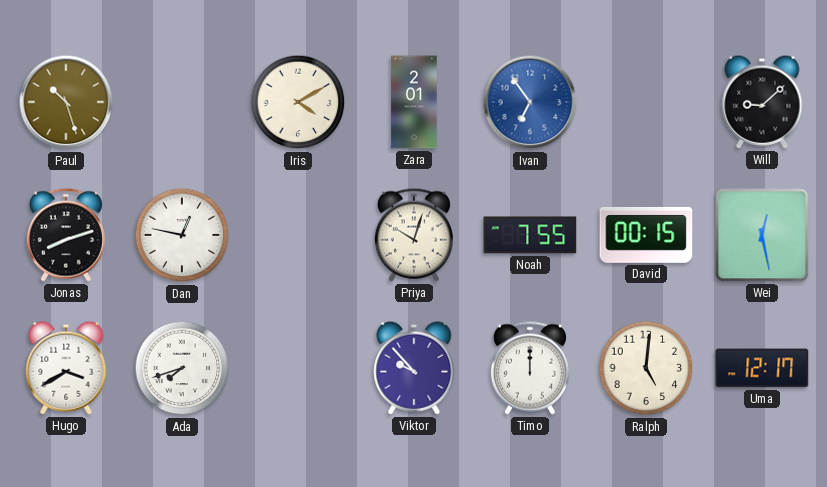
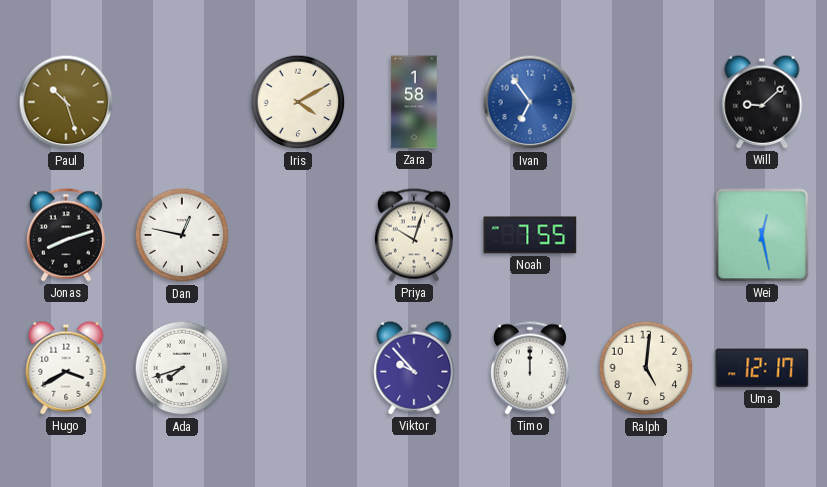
Zara: 2:01 -> 1:58 (414, 102)
David: 00:15 -> none (646, 235)
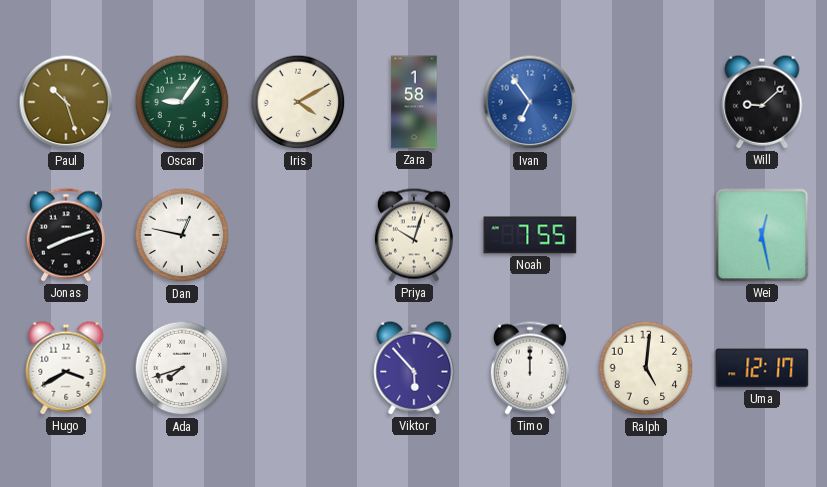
Oscar: none -> 9:06 (182, 102)
Viktor: 9:53 -> 5:53 (414, 368)
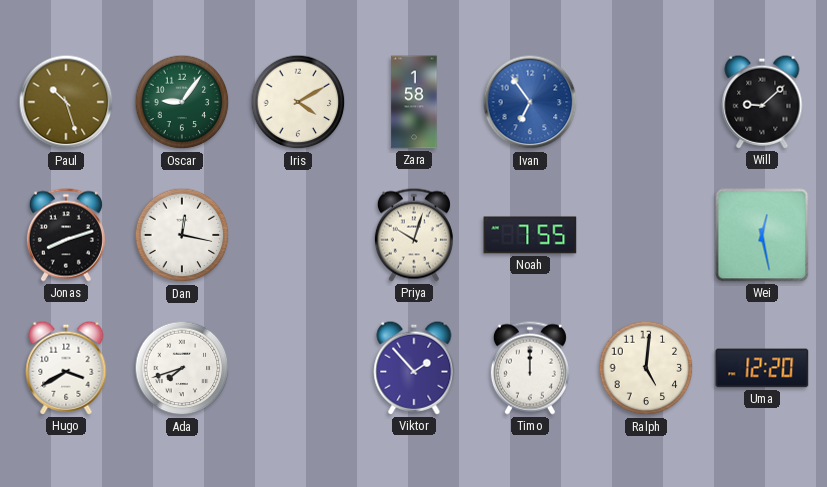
Dan: 12:47 -> 12:17 (182, 235)
Viktor: 5:53 -> 1:53 (414, 368)
Uma: 12:17 -> 12:20 (762, 368)
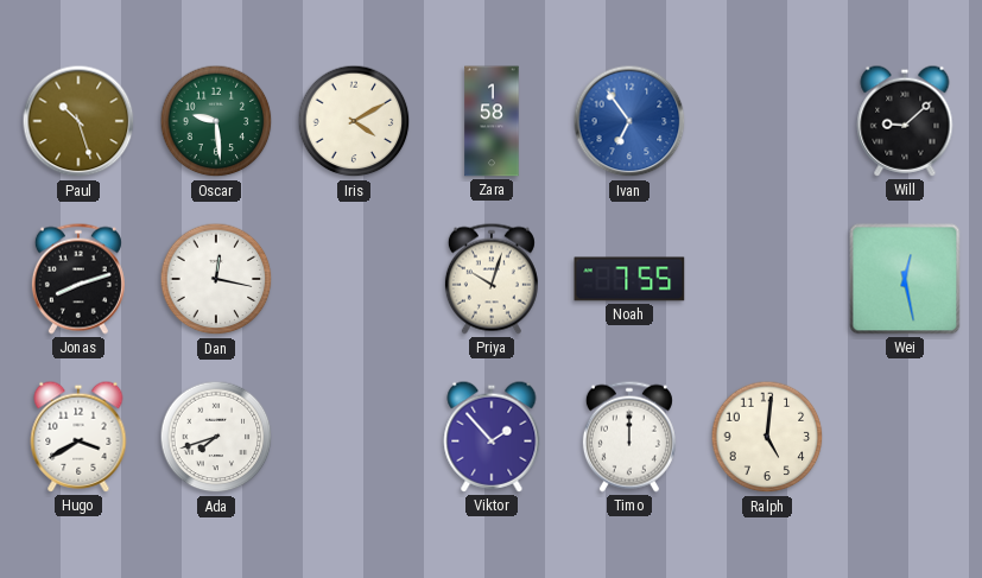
Oscar: 9:06 -> 9:29 (216, 121)
Uma: 12:20 -> none (762, 368)
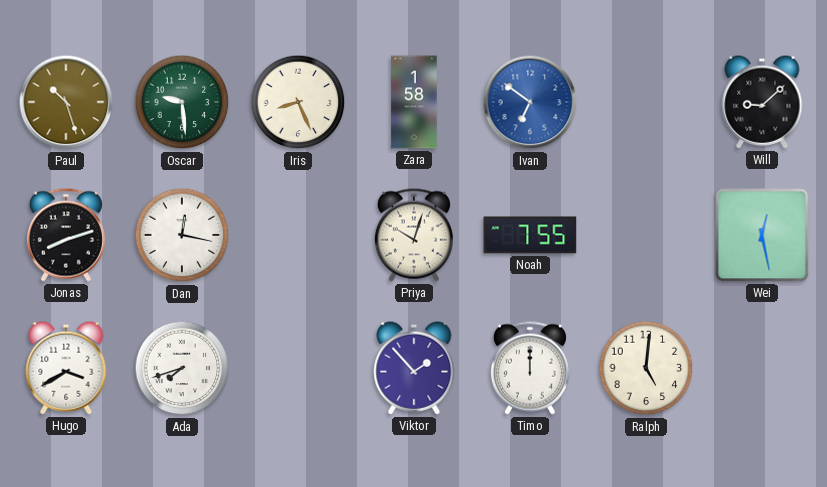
Iris: 4:10 -> 8:26 (298, 102)
Ivan: 6:54 -> 6:51 (530, 102)
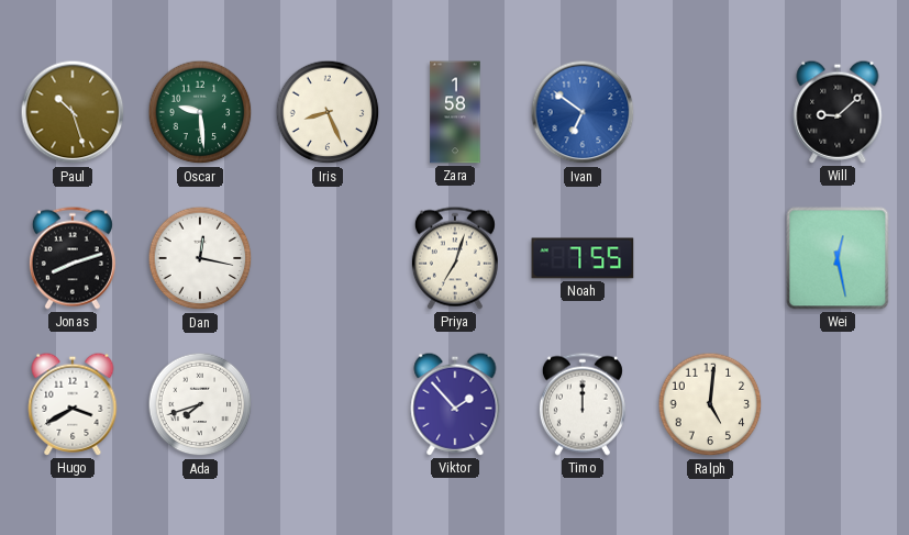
Priya: 10:03 -> 7:03 (455, 258)
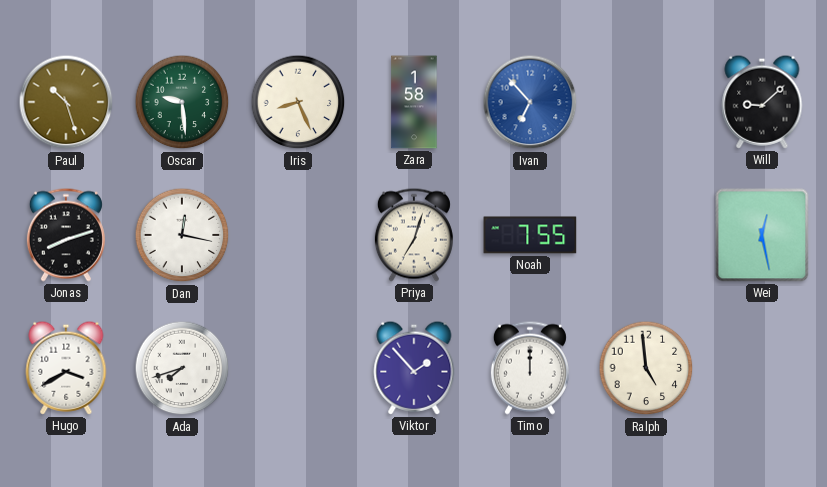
Ivan: 6:51 -> 6:53 (530, 102)
Ralph: 5:01 -> 4:59 (646, 368)
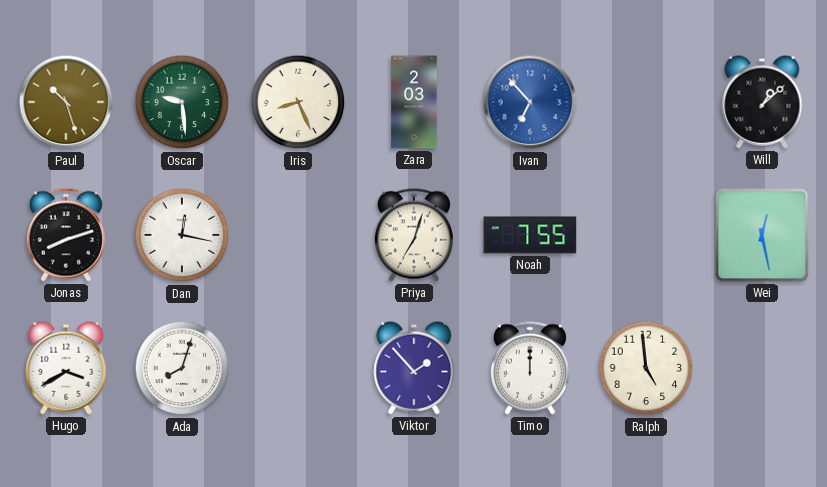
Zara: 1:58 -> 2:03 (414, 102)
Will: 9:08 -> 1:08 (762, 102)
Ada: 7:42 -> 8:03 (182, 368)
